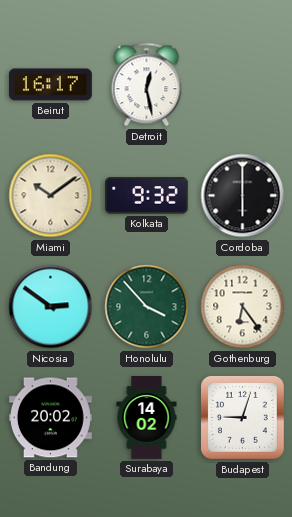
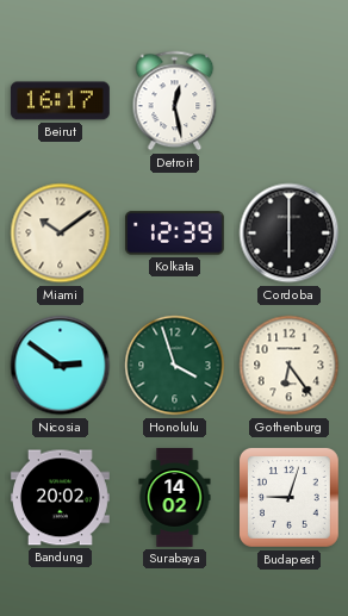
Kolkata: 9:32 -> 12:39 (174, 234)
Honolulu: 3:53 -> 3:57 (175, 366)
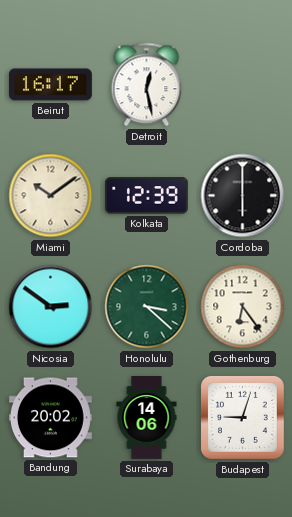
Honolulu: 3:57 -> 3:22 (147, 307)
Surabaya: 14:02 -> 14:06 (147, 418)
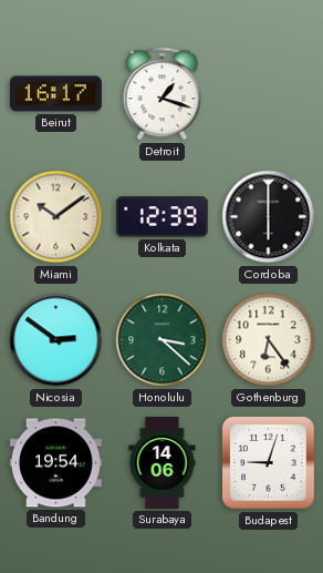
Detroit: 12:28 -> 1:18 (163, 94)
Bandung: 20:02 -> 19:54 (55, 463)
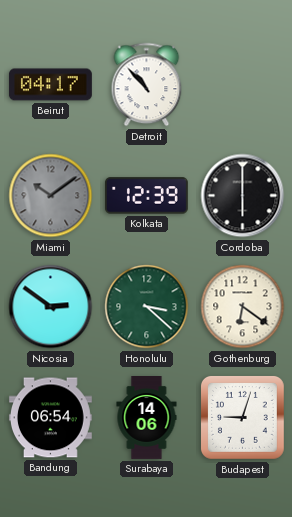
Beirut: 16:17 -> 04:17 (50, 85)
Detroit: 1:18 -> 10:53 (147, 85)
Miami dial: cream -> grey (51, 196)
Gothenburg: 6:24 -> 6:21 (243, 307)
Bandung: 19:54 -> 06:54 (50, 418)
